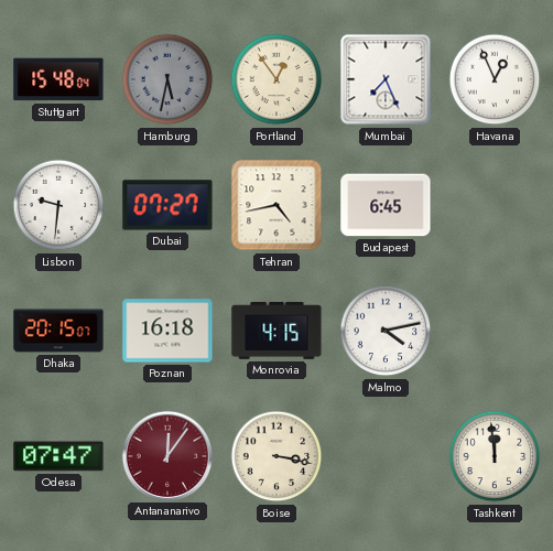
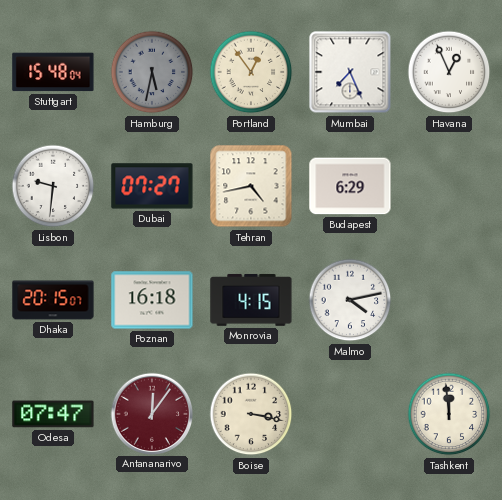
Budapest: 6:45 -> 6:29 (350, 186)
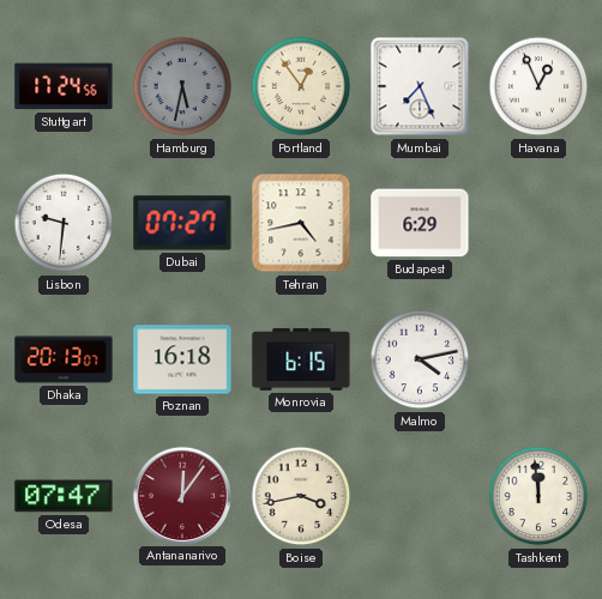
Stuttgart: 15:48 -> 17:24 (64, 86)
Dhaka: 20:15 -> 20:13 (64, 359)
Monrovia: 4:15 -> 6:15 (301, 359)
Boise: 3:17 -> 3:43 (301, 496)
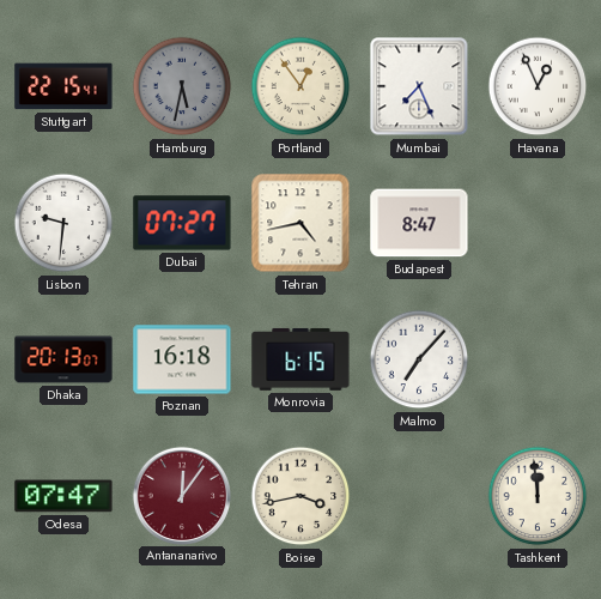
Stuttgart: 17:24 -> 22:15 (63, 86)
Budapest: 6:29 -> 8:47 (419, 223)
Malmo: 4:13 -> 7:07 (419, 359)
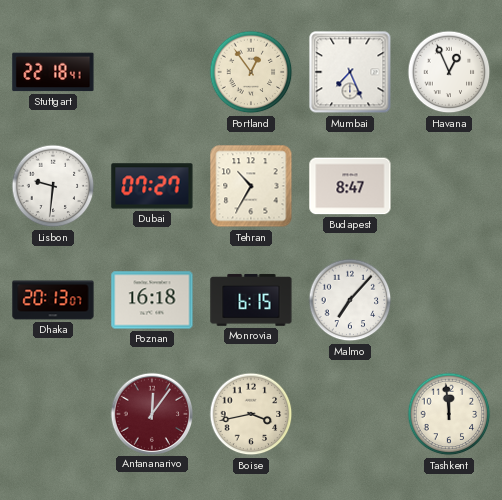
Stuttgart: 22:15 -> 22:18 (53, 72)
Hamburg: 5:32 -> none (182, 86)
Tehran: 4:43 -> 10:35 (251, 186)
Odesa: 07:47 -> none (63, 496)
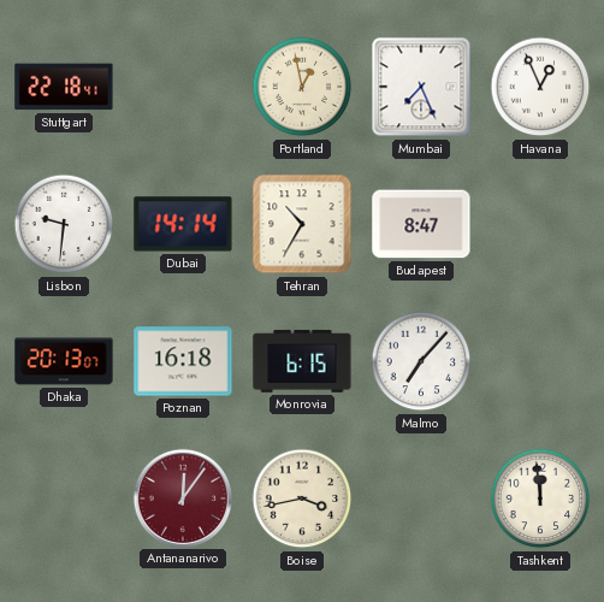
Portland: 12:54 -> 12:58 (302, 87)
Dubai: 07:27 -> 14:14 (183, 224)
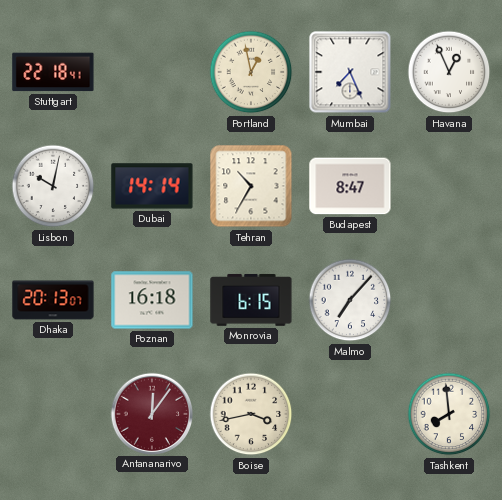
Lisbon: 9:31 -> 10:02 (53, 186)
Tashkent: 11:59 -> 7:59 (449, 414)
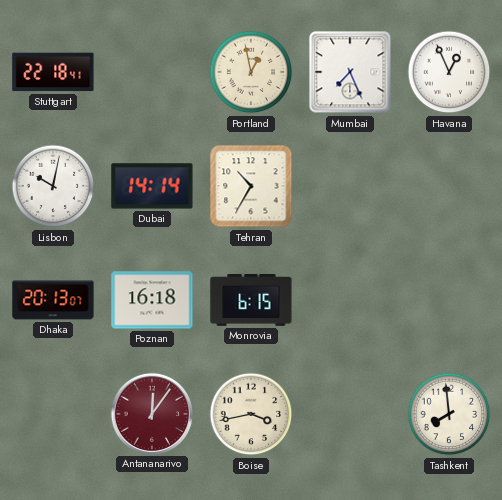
Budapest: 8:47 -> none (350, 186)
Malmo: 7:07 -> none (350, 300)
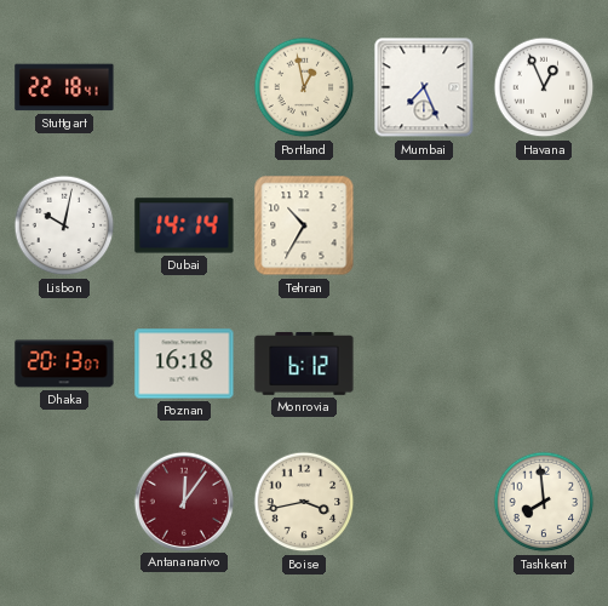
Monrovia: 6:15 -> 6:12 (304, 364)
